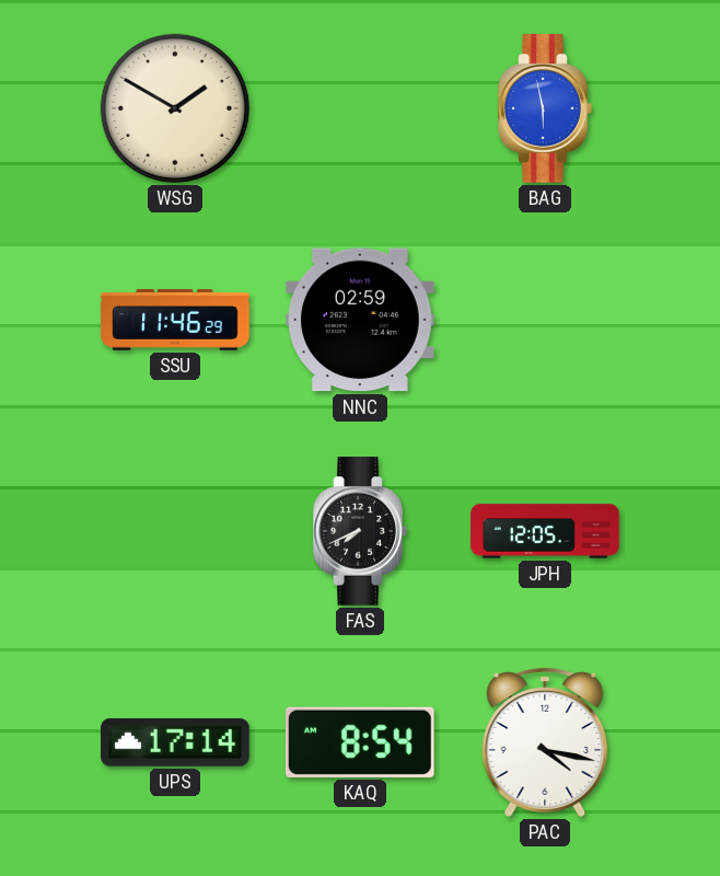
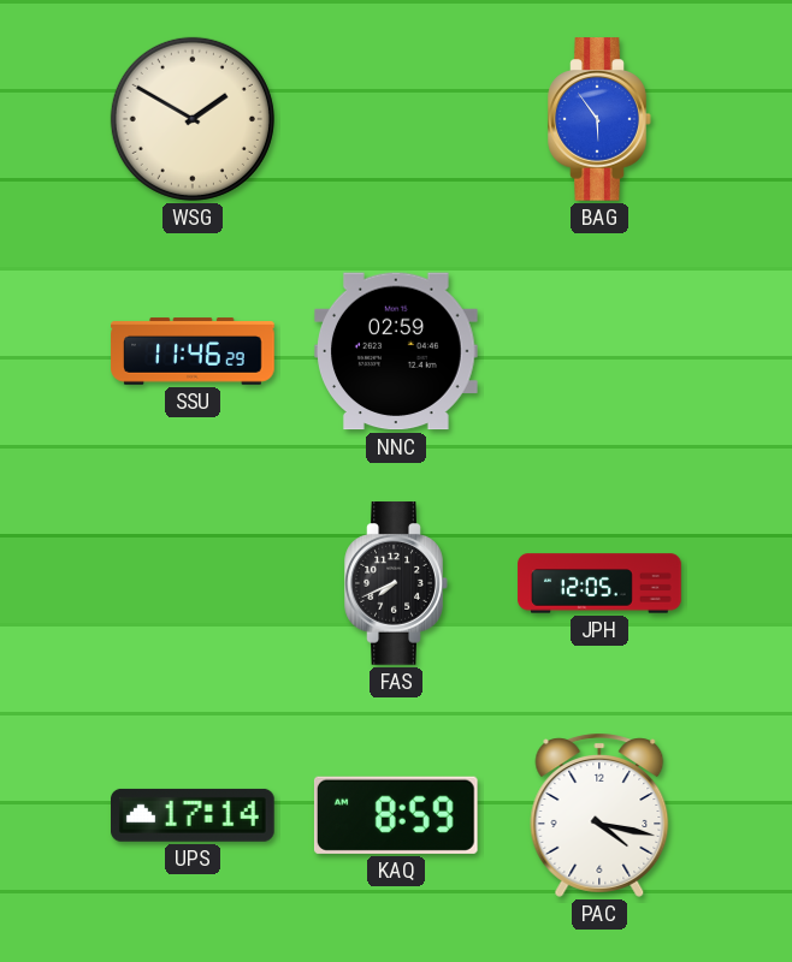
BAG: 5:58 -> 5:54 (599, 119)
KAQ: 8:54 -> 8:59 (396, 815)
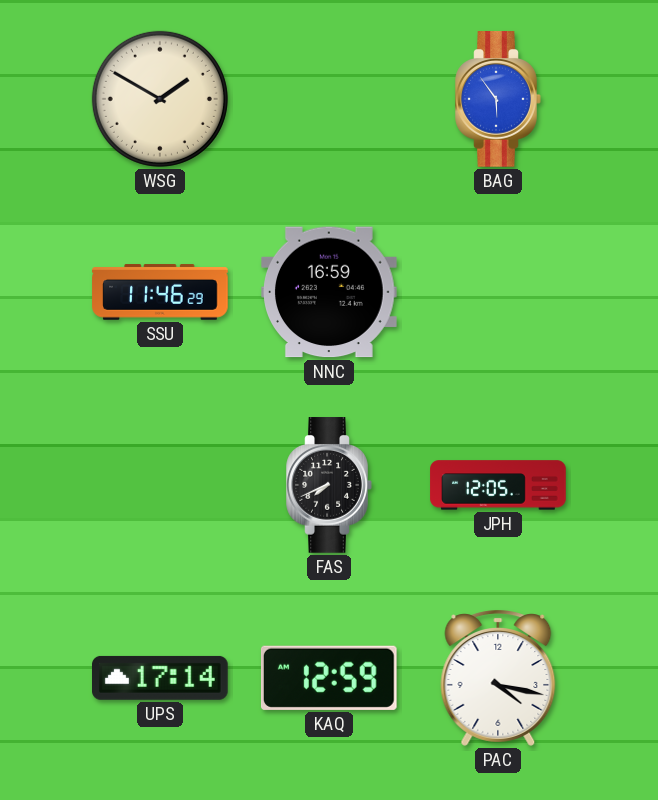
NNC: 02:59 -> 16:59 (330, 292)
KAQ: 8:59 -> 12:59 (329, 678)
